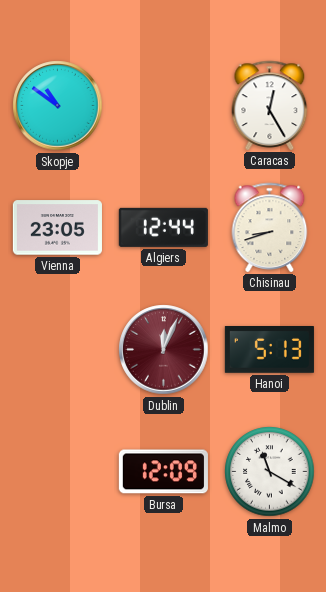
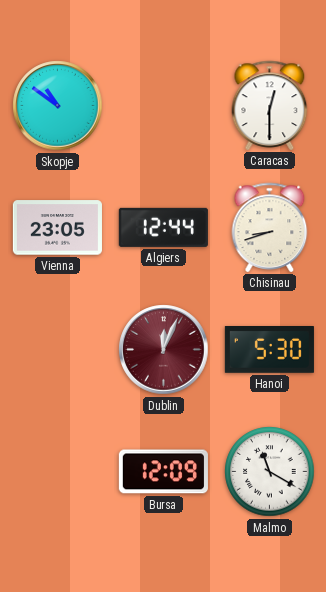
Caracas: 12:25 -> 12:30 (270, 105)
Hanoi: 5:13 -> 5:30 (269, 350)
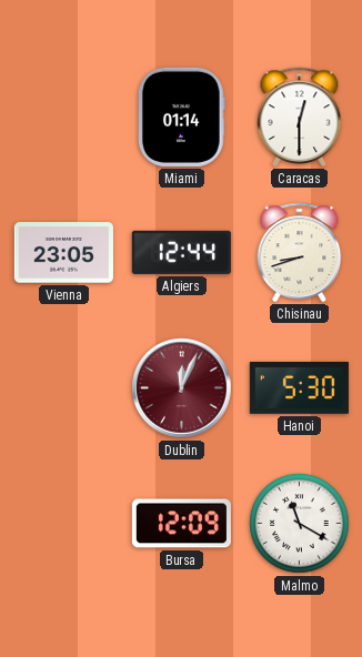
Skopje: 10:51 -> none (58, 106)
Miami: none -> 01:14 (182, 117)
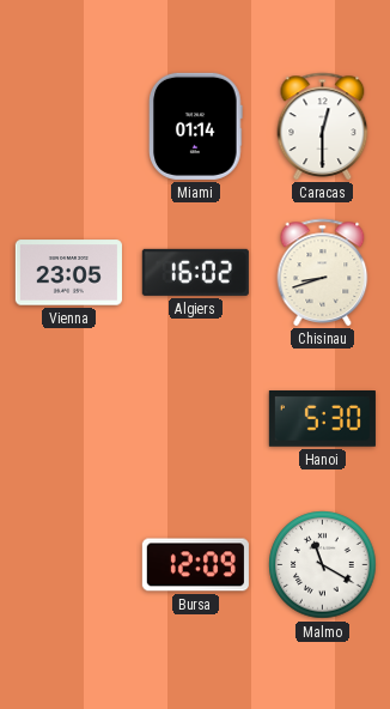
Algiers: 12:44 -> 16:02 (195, 272)
Dublin: 12:04 -> none (182, 388)
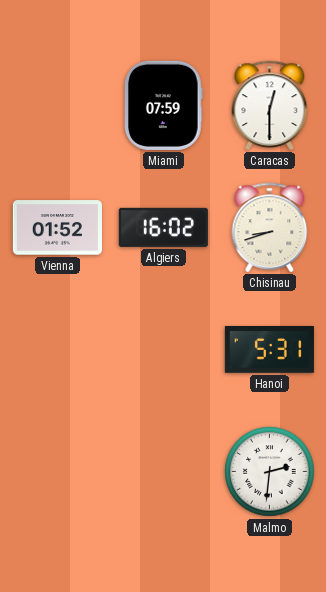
Miami: 01:14 -> 07:59 (164, 105)
Vienna: 23:05 -> 01:52 (57, 228)
Hanoi: 5:30 -> 5:31 (269, 350)
Bursa: 12:09 -> none (195, 565)
Malmo: 11:20 -> 2:31 (270, 472)
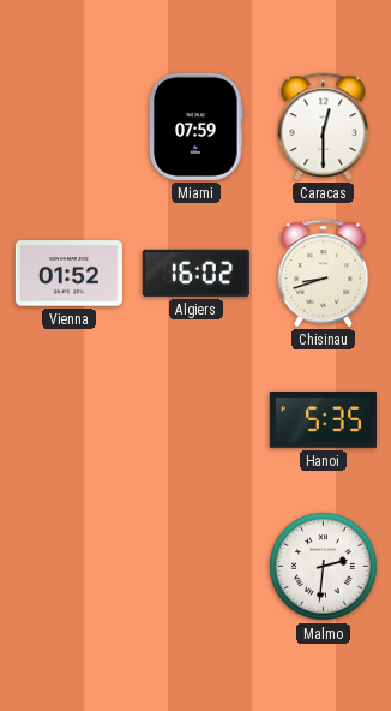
Hanoi: 5:31 -> 5:35 (323, 420)
